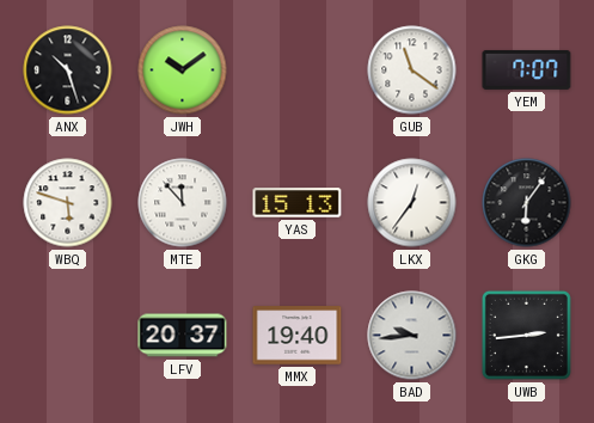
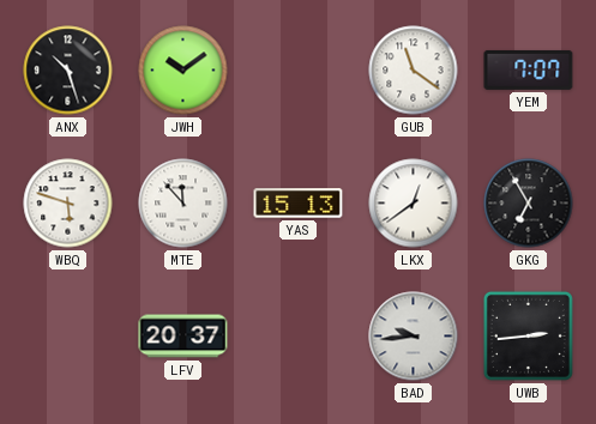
LKX: 12:36 -> 12:39 (414, 204)
GKG: 6:06 -> 6:55 (529, 204)
MMX: 19:40 -> none (298, 336)
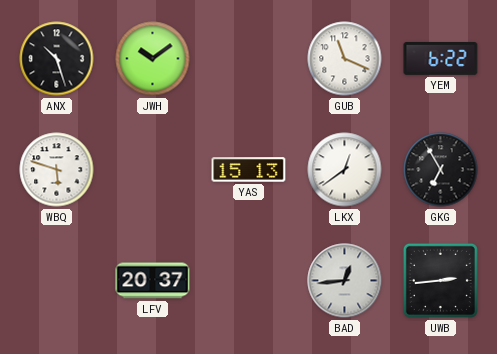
GUB: 11:21 -> 11:19 (345, 59)
YEM: 7:07 -> 6:22 (441, 58)
MTE: 11:53 -> none (183, 204)
BAD: 9:44 -> 12:44 (345, 281)
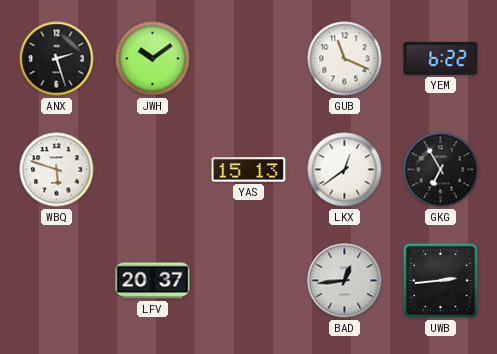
ANX: 10:27 -> 2:27 (57, 59)
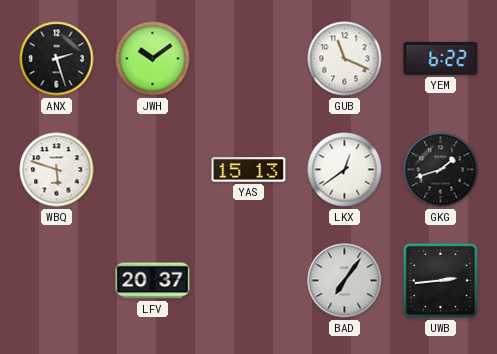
GKG: 6:55 -> 1:42 (441, 170)
BAD: 12:44 -> 7:06 (345, 281)
